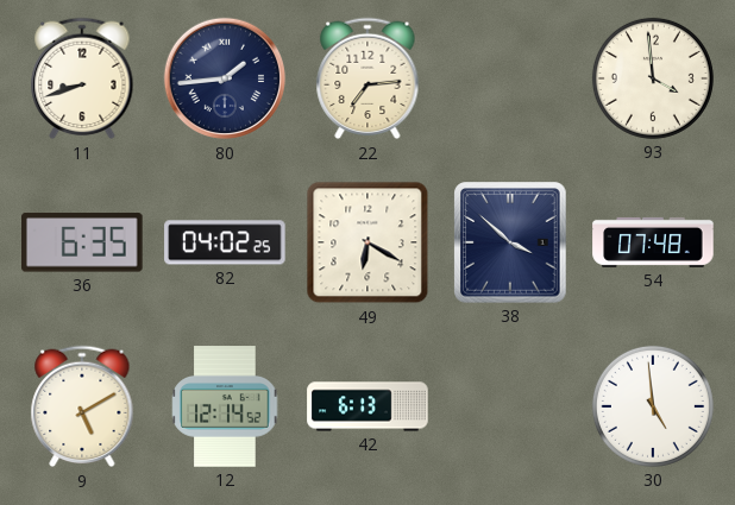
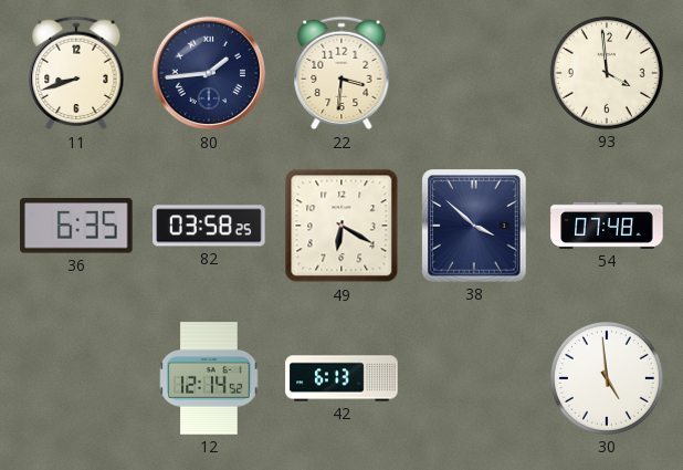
22: 7:14 -> 3:31 (341, 73)
82: 04:02 -> 03:58 (209, 226)
9: 5:10 -> none (82, 406)
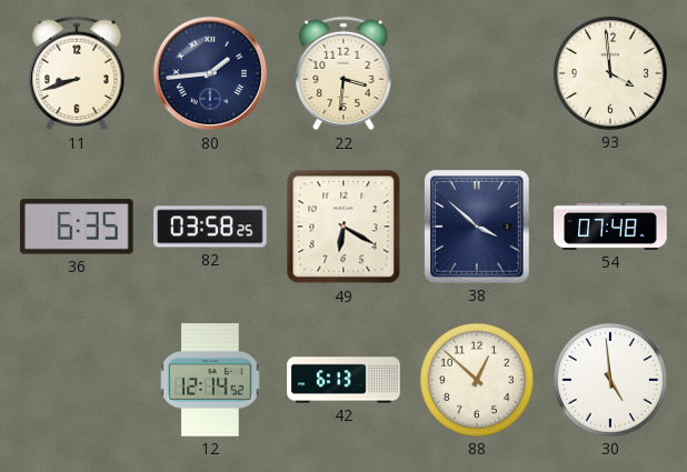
88: none -> 12:52 (477, 380)
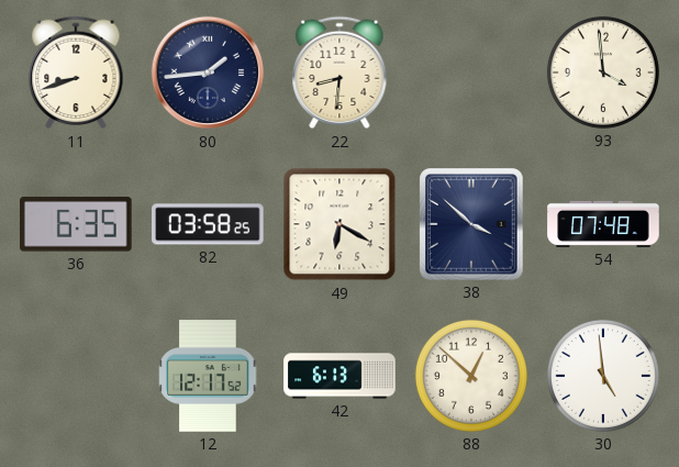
22: 3:31 -> 8:31 (340, 73)
12: 12:14 -> 12:17 (208, 376)
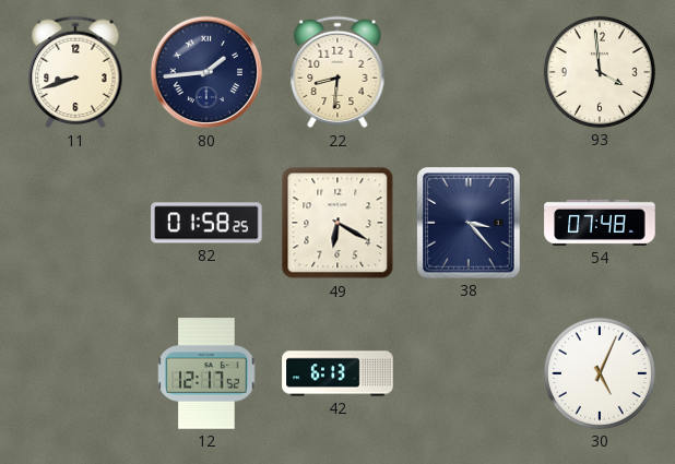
36: 6:35 -> none (77, 224)
82: 03:58 -> 01:58 (206, 223)
38: 3:52 -> 3:23 (469, 223)
88: 12:52 -> none (471, 376)
30: 4:59 -> 5:04 (600, 373)
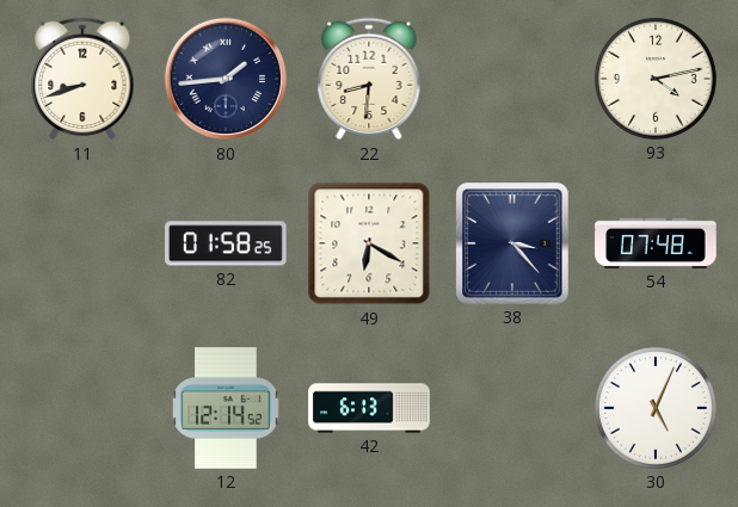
93: 3:59 -> 4:13 (656, 79)
12: 12:17 -> 12:14 (226, 408)
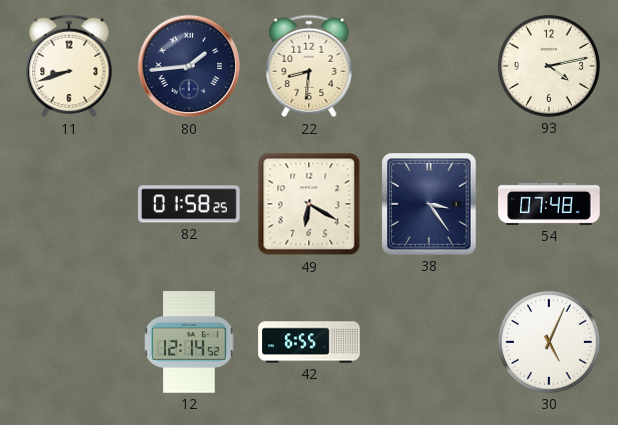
38: 3:23 -> 3:24 (429, 204)
42: 6:13 -> 6:55 (309, 342)
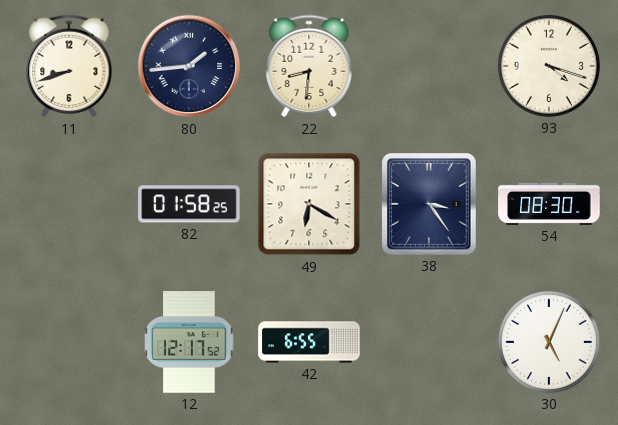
93: 4:13 -> 4:18 (549, 66)
54: 07:48 -> 08:30 (549, 204)
12: 12:14 -> 12:17 (189, 342)
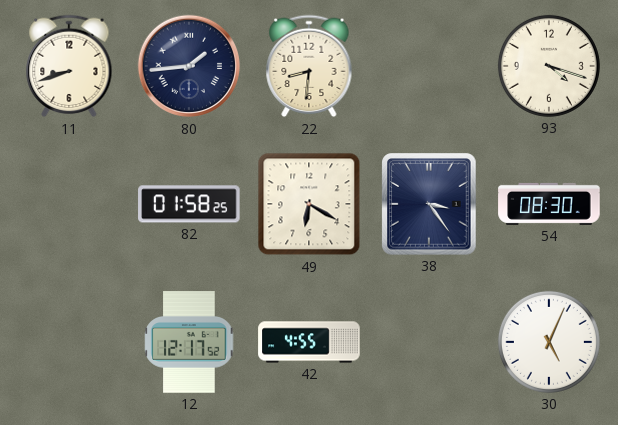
42: 6:55 -> 4:55 (309, 342)
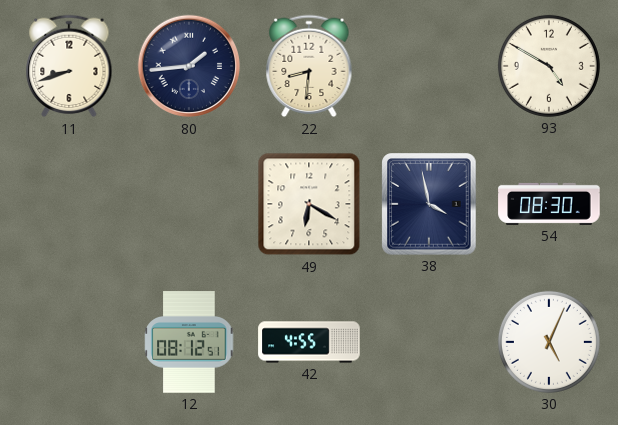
93: 4:18 -> 4:50 (549, 66)
82: 01:58 -> none (189, 204)
38: 3:24 -> 3:58 (429, 204)
12: 12:17 -> 08:12 (189, 342)
